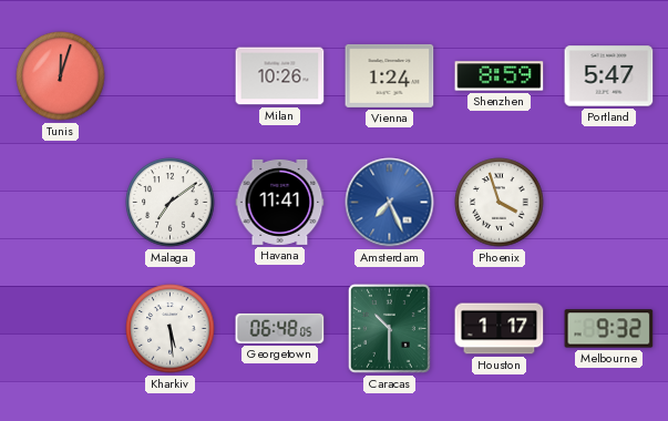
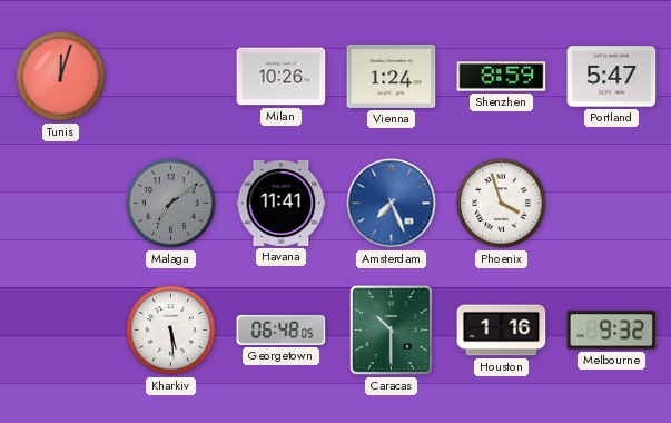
Malaga dial: white -> grey (171, 204)
Houston: 1:17 -> 1:16 (502, 331)
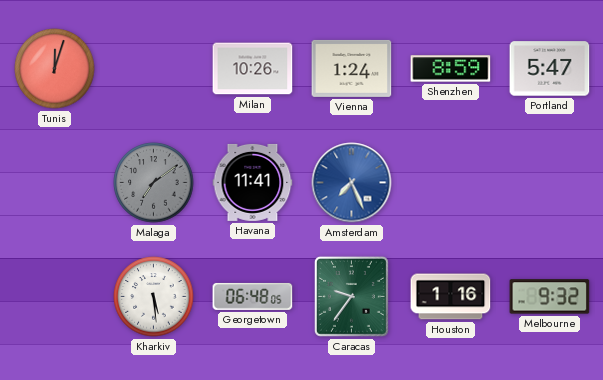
Phoenix: 3:57 -> none (502, 204)
Caracas: 10:30 -> 9:36 (351, 296)
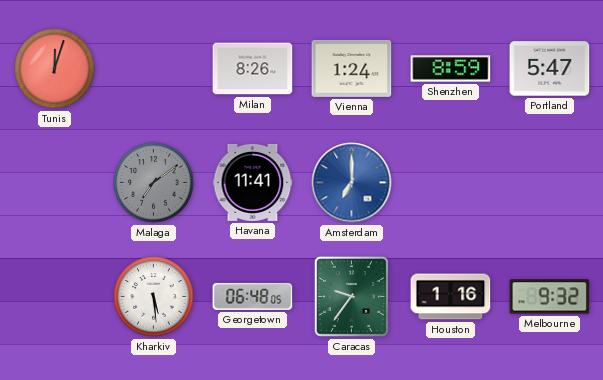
Milan: 10:26 -> 8:26 (253, 69)
Amsterdam: 7:26 -> 7:00 (352, 183)
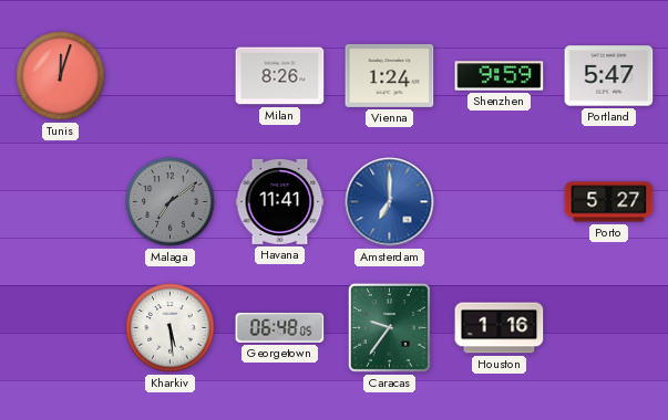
Shenzhen: 8:59 -> 9:59 (500, 76)
Porto: none -> 5:27 (609, 202)
Melbourne: 9:32 -> none (550, 297)
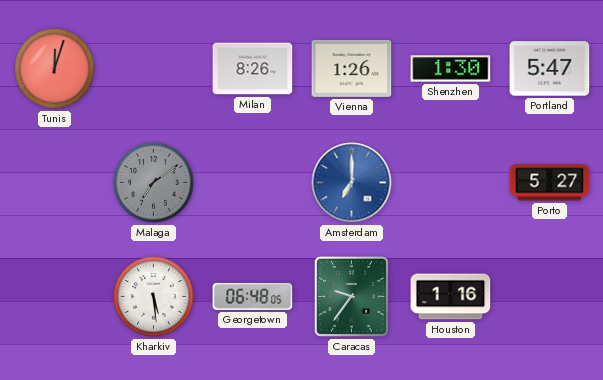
Vienna: 1:24 -> 1:26 (352, 68)
Shenzhen: 9:59 -> 1:30 (451, 69)
Havana: 11:41 -> none (280, 201)
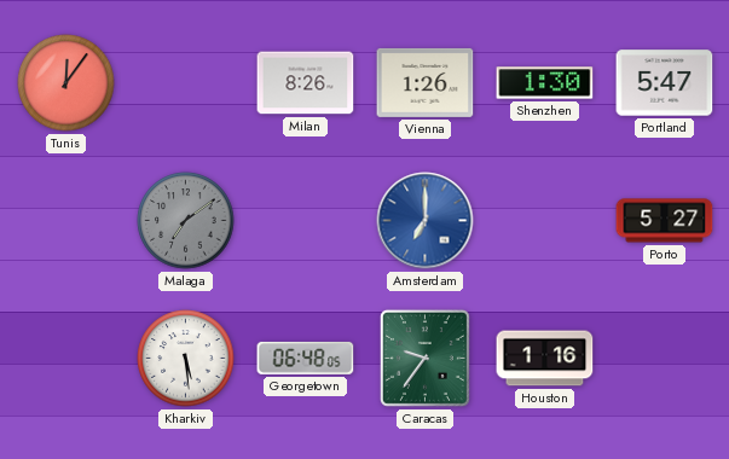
Tunis: 12:03 -> 12:06 (66, 83)
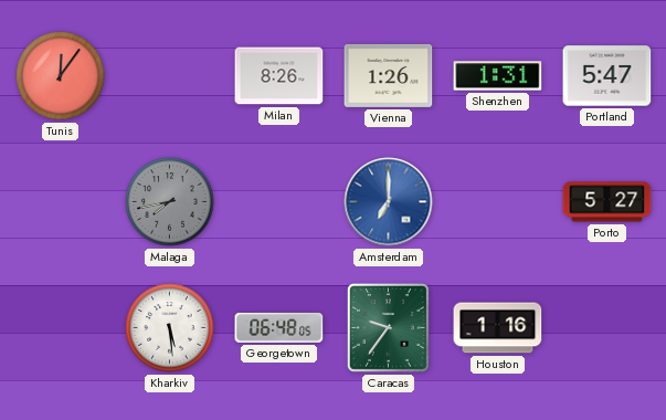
Shenzhen: 1:30 -> 1:31 (498, 76)
Malaga: 7:09 -> 7:43 (170, 202)
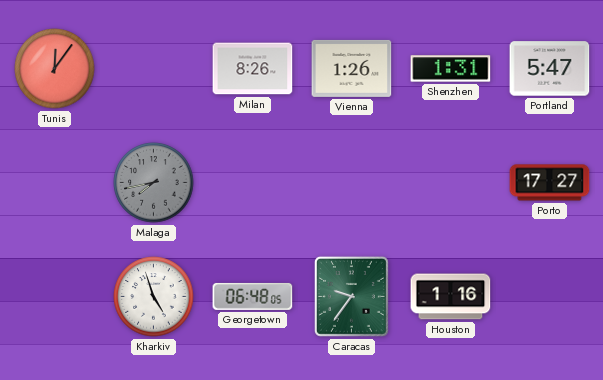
Amsterdam: 7:00 -> none (389, 202)
Porto: 5:27 -> 17:27 (550, 183)
Kharkiv: 5:29 -> 4:57 (154, 297)
